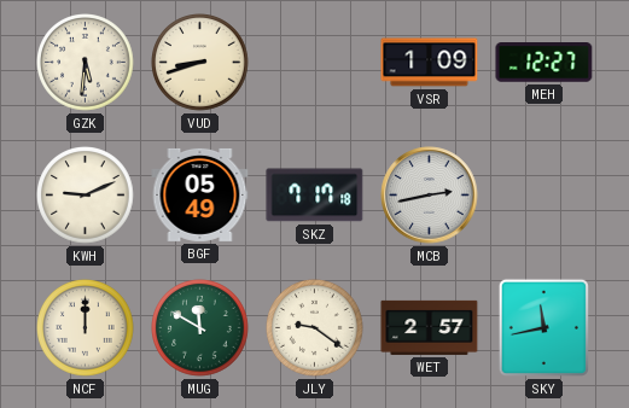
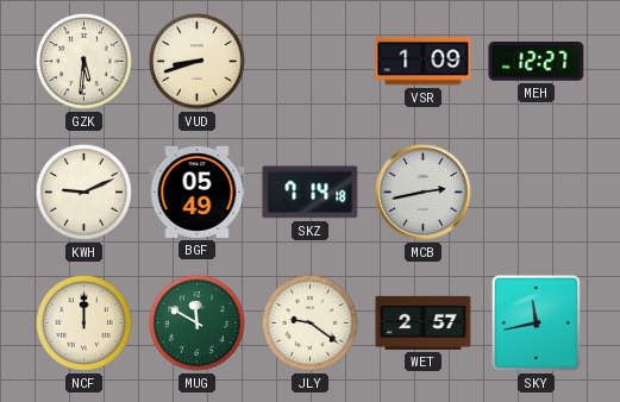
SKZ: 7:17 -> 7:14 (311, 193)
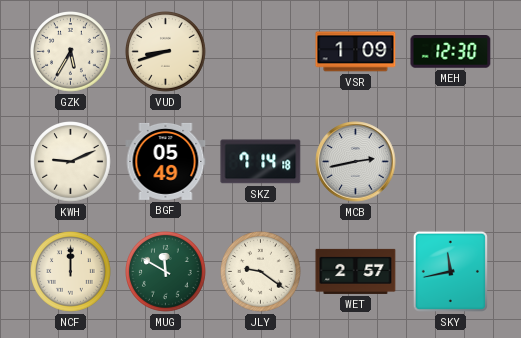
GZK: 5:31 -> 5:35 (71, 52)
MEH: 12:27 -> 12:30 (451, 52)
